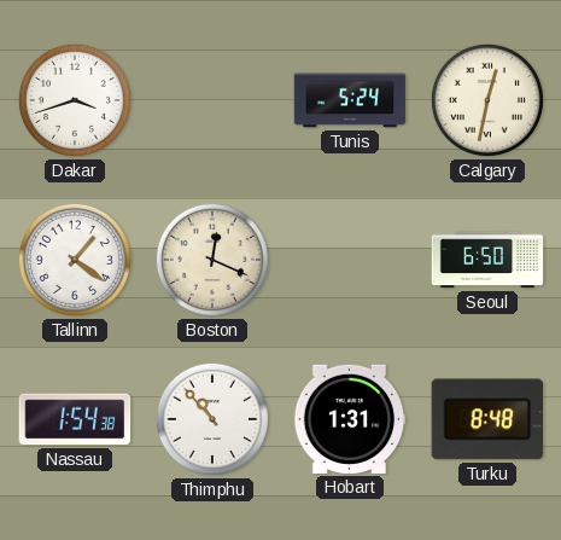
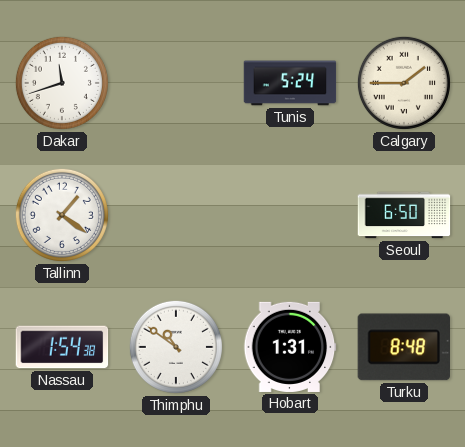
Dakar: 3:42 -> 11:42 (62, 83)
Calgary: 12:32 -> 1:45 (404, 83)
Boston: 12:19 -> none (212, 260)
Thimphu: 10:53 -> 10:51 (176, 347)
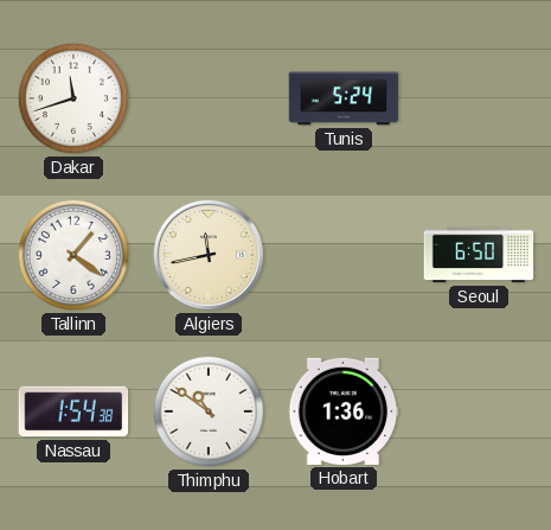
Calgary: 1:45 -> none (404, 83)
Algiers: none -> 11:43 (209, 255)
Hobart: 1:31 -> 1:36 (344, 411)
Turku: 8:48 -> none (403, 347)
